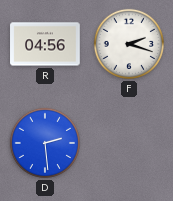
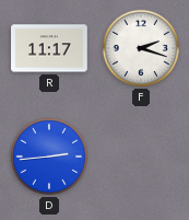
R: 04:56 -> 11:17 (49, 48)
D: 2:29 -> 2:44 (49, 157)
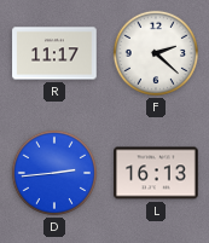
F: 2:18 -> 2:22 (156, 53)
L: none -> 16:13 (156, 173)
